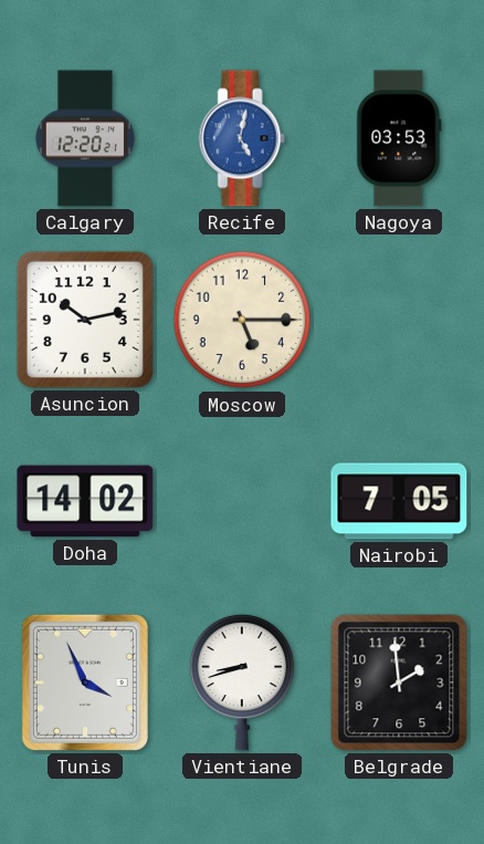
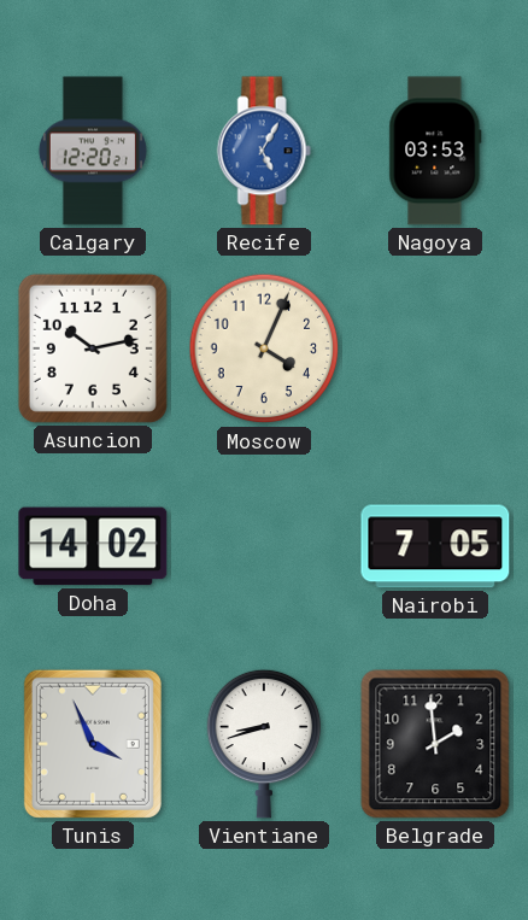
Recife: 5:02 -> 5:05 (264, 151)
Moscow: 5:15 -> 4:04 (264, 348)
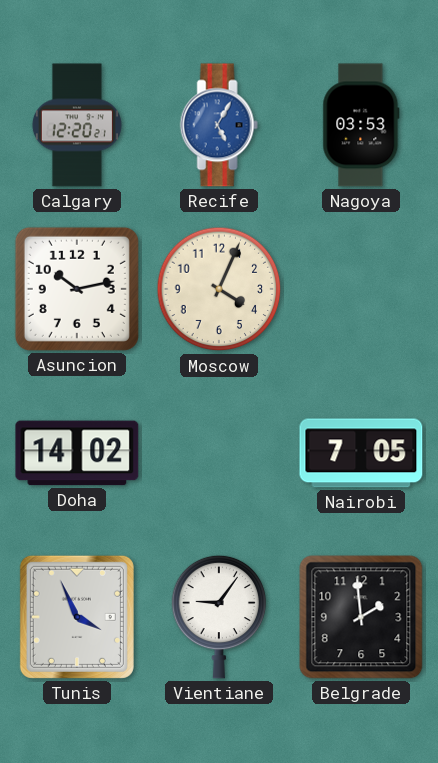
Vientiane: 8:42 -> 9:06 (219, 617)
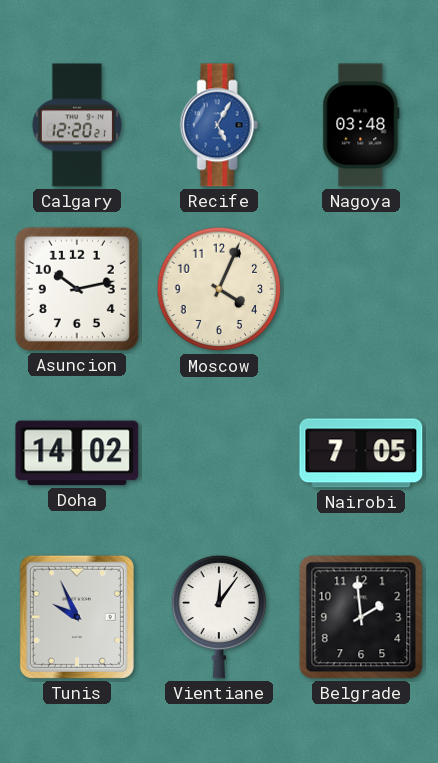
Nagoya: 03:53 -> 03:48 (361, 125)
Tunis: 3:56 -> 9:56 (77, 617)
Vientiane: 9:06 -> 12:06 (219, 617)
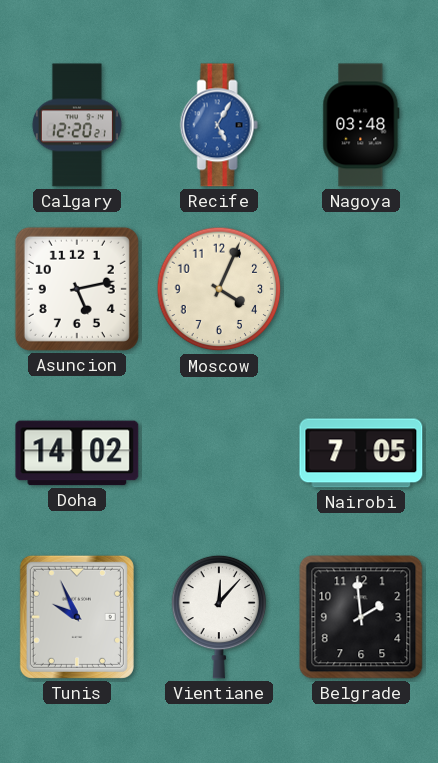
Asuncion: 10:13 -> 5:13 (77, 289)
Vientiane: 12:06 -> 12:07 (219, 617)
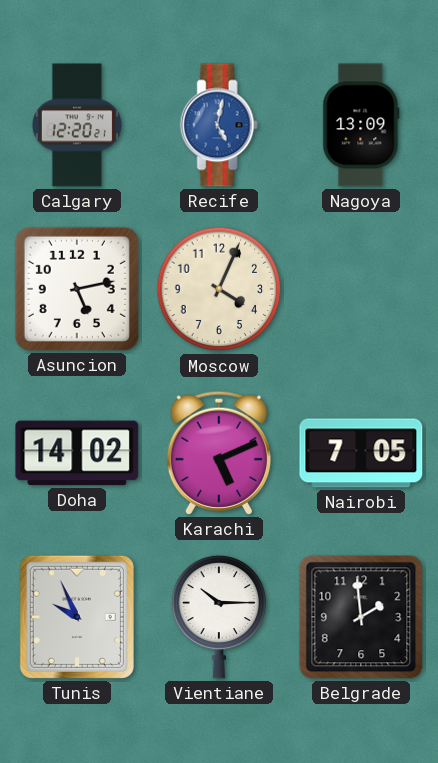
Recife: 5:05 -> 5:02 (219, 125)
Nagoya: 03:48 -> 13:09 (361, 125)
Karachi: none -> 5:11 (218, 453)
Vientiane: 12:07 -> 10:15 (219, 617)
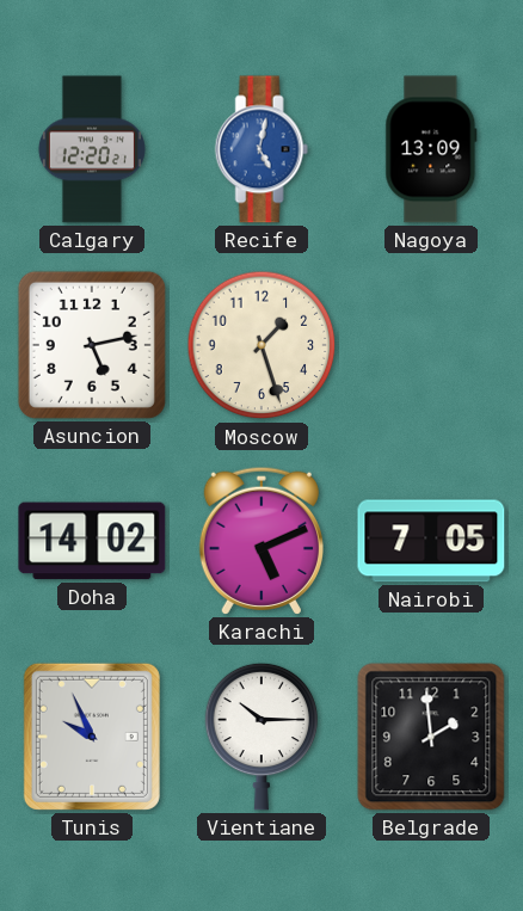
Moscow: 4:04 -> 1:27 (261, 345)
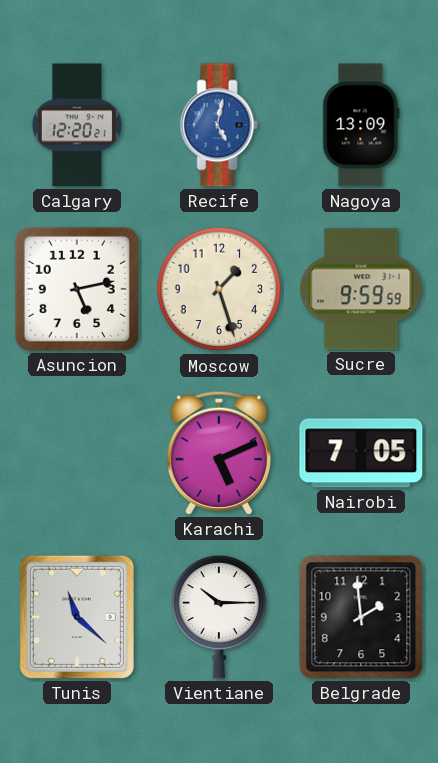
Sucre: none -> 9:59 (361, 289)
Doha: 14:02 -> none (92, 541)
Tunis: 9:56 -> 11:22 (77, 617)
